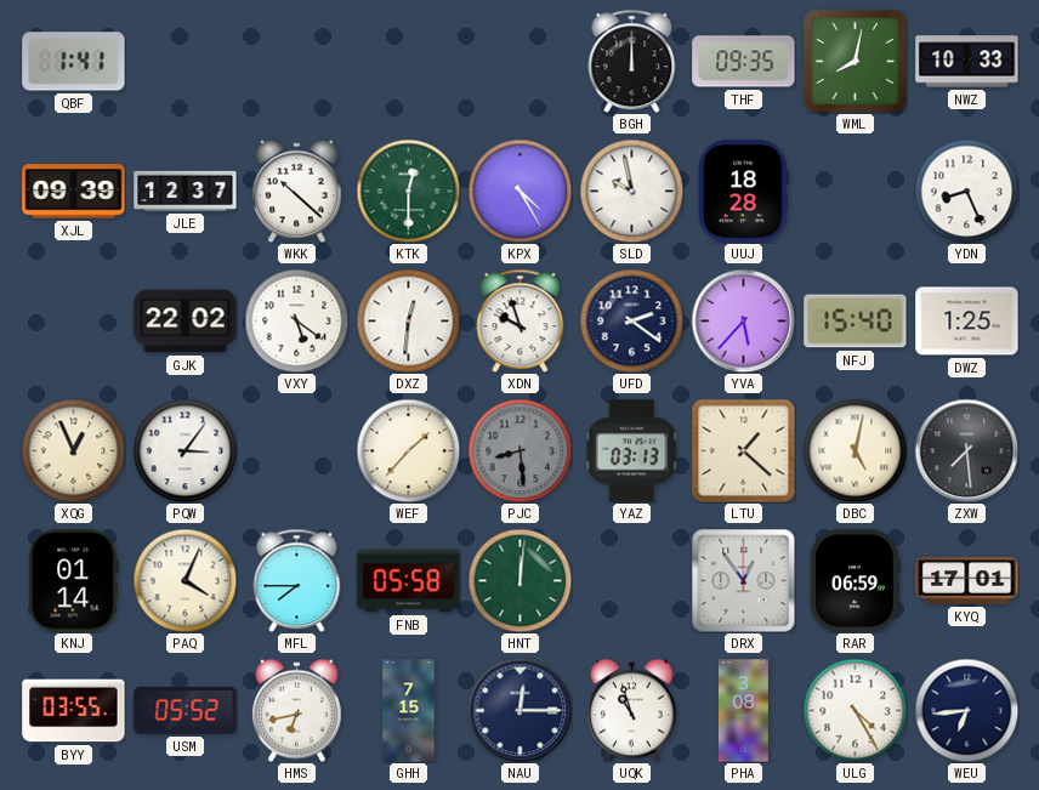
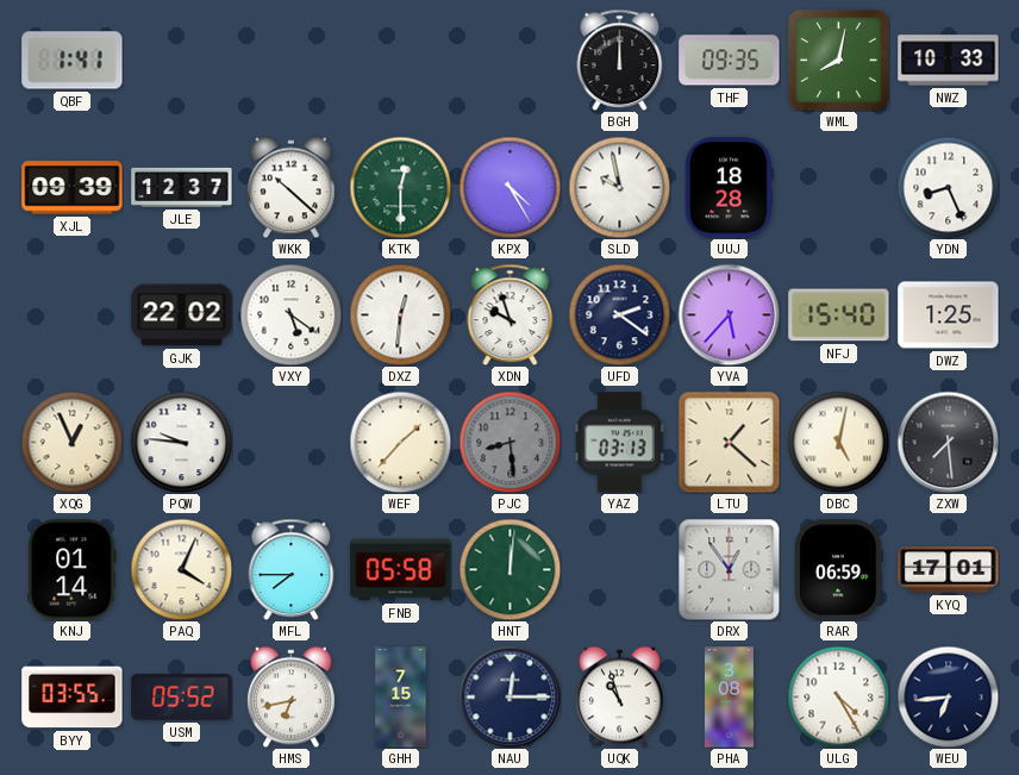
PQW: 3:06 -> 9:46 (181, 442)
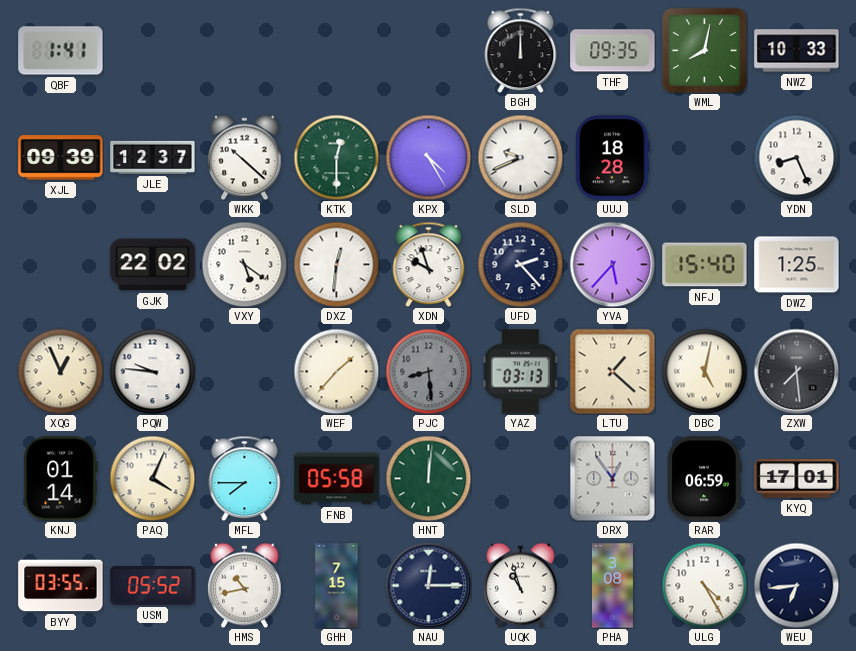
SLD: 9:58 -> 9:41 (520, 157)
UFD: 2:21 -> 2:23 (520, 264)
HMS: 6:43 -> 10:43 (245, 585)
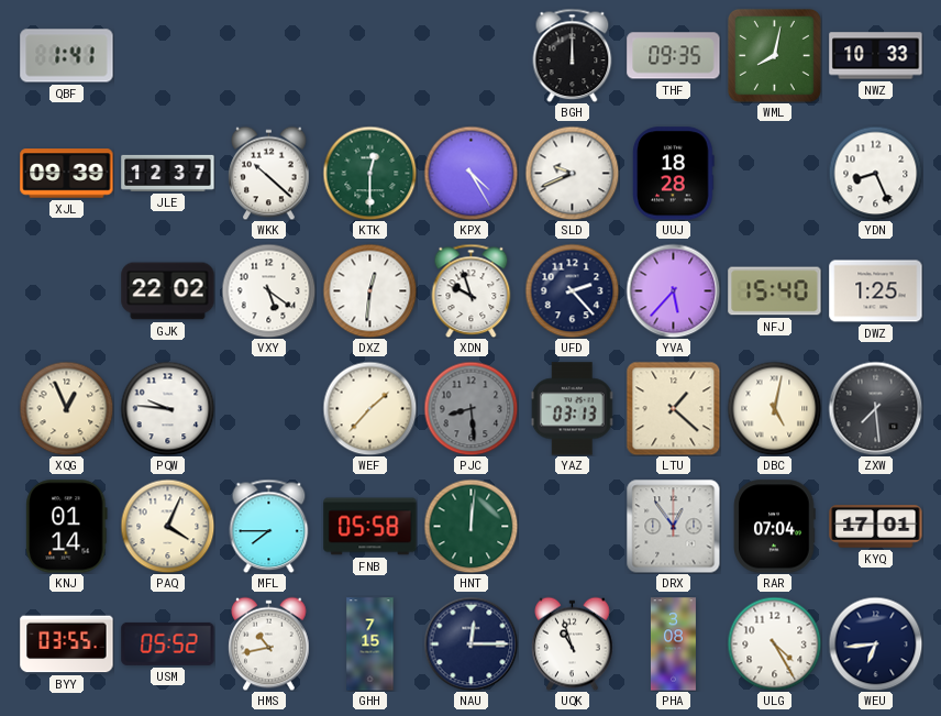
RAR: 06:59 -> 07:04 (775, 527)
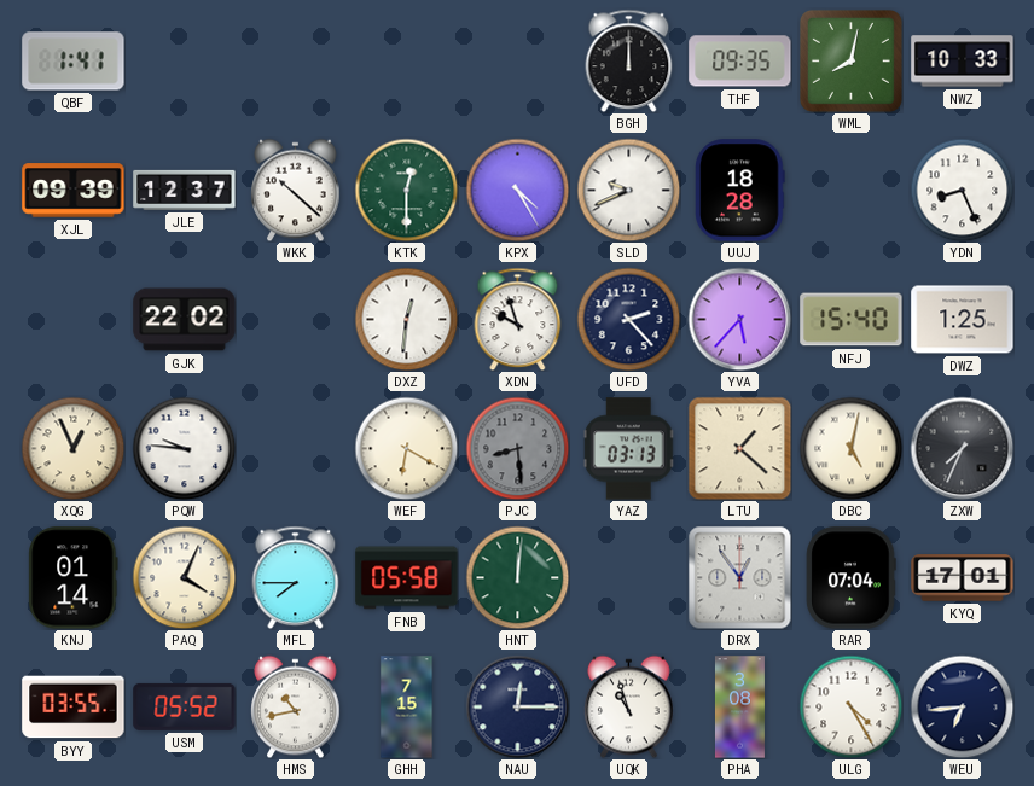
VXY: 5:21 -> none (268, 290)
WEF: 1:37 -> 6:20 (406, 448)
ZXW: 7:29 -> 7:34 (962, 448)
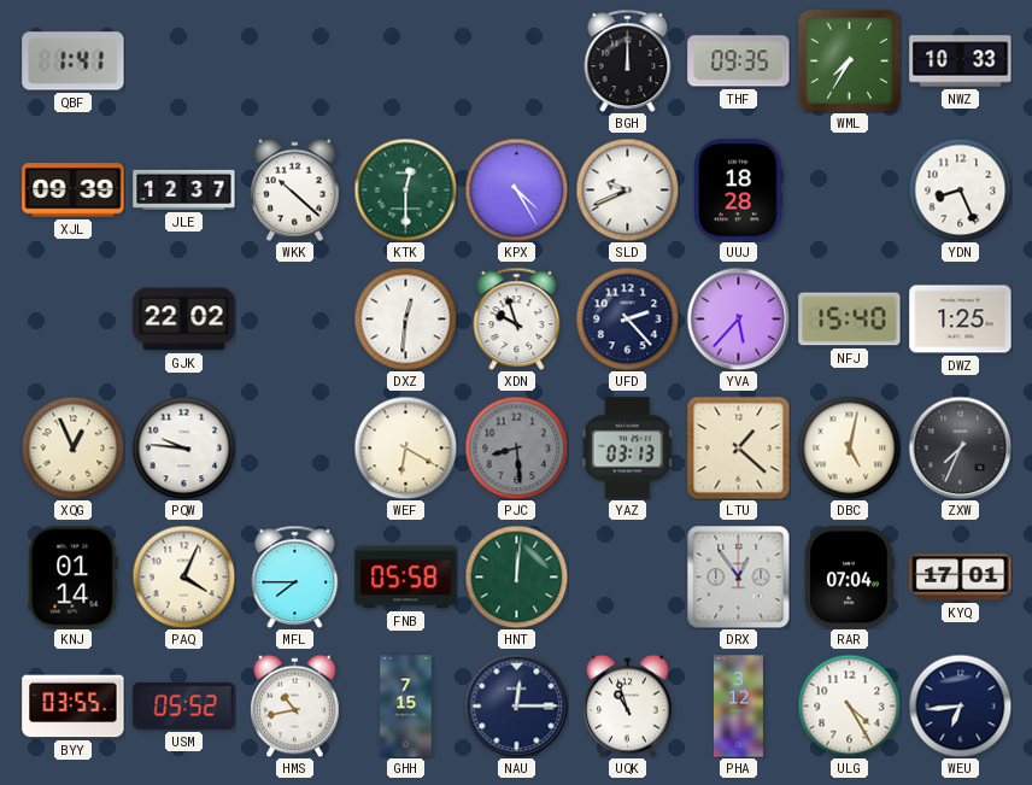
WML: 8:02 -> 7:35 (849, 60)
PHA: 3:08 -> 3:12 (738, 707)
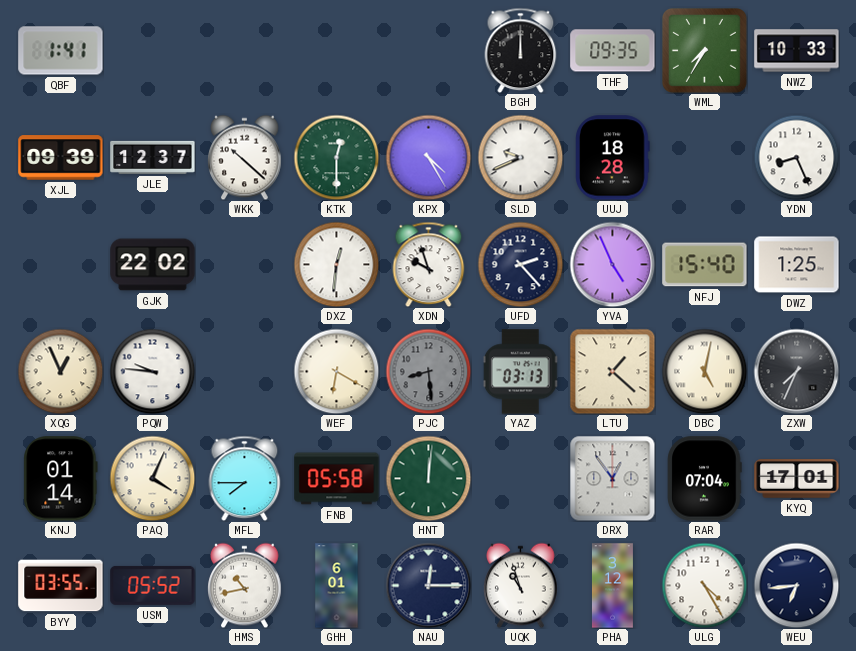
YVA: 5:37 -> 4:56 (612, 264)
GHH: 7:15 -> 6:01 (337, 586)
